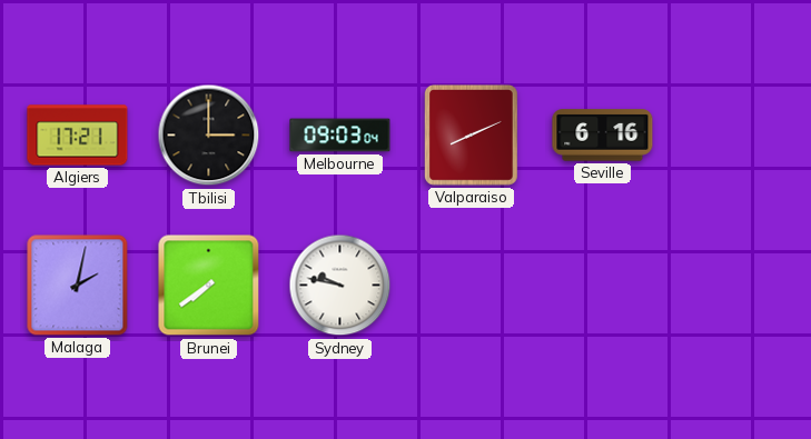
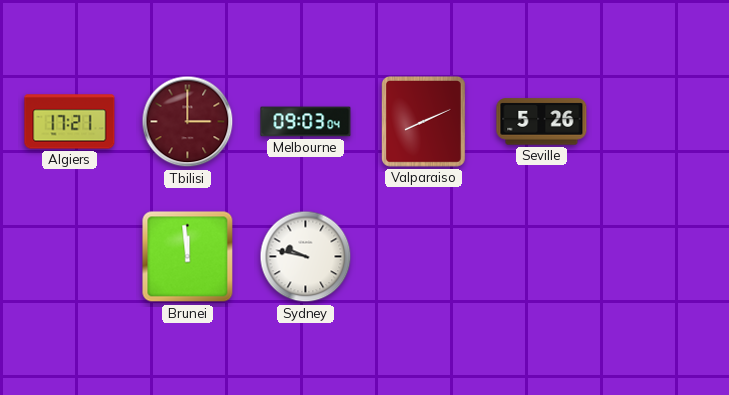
Tbilisi dial: black -> burgundy (188, 122)
Seville: 6:16 -> 5:26 (542, 122)
Malaga: 2:02 -> none (78, 286)
Brunei: 7:39 -> 11:59 (188, 257)
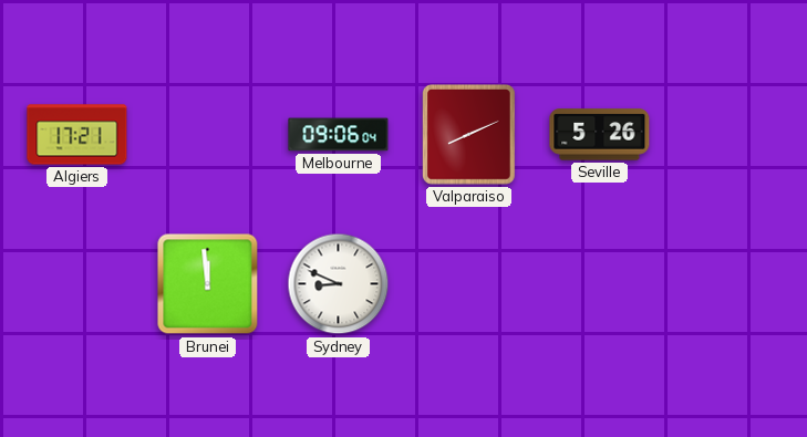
Tbilisi: 3:00 -> none (188, 122)
Melbourne: 09:03 -> 09:06 (339, 135)
Sydney: 9:47 -> 8:49 (339, 284)
